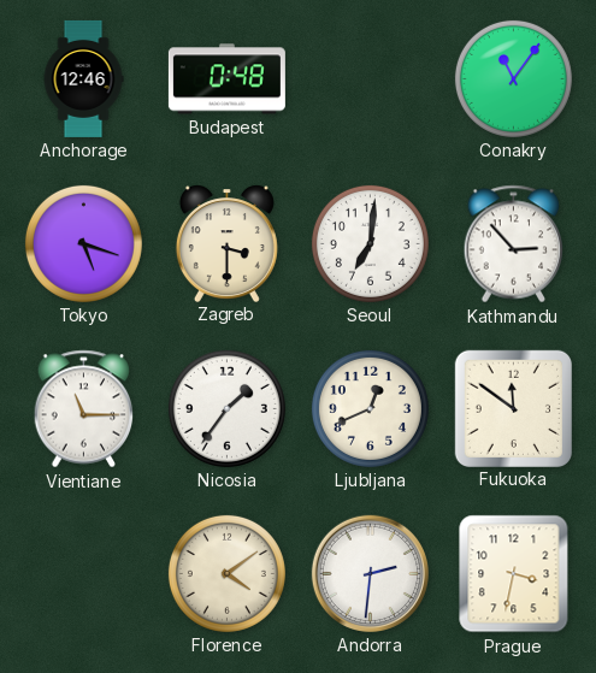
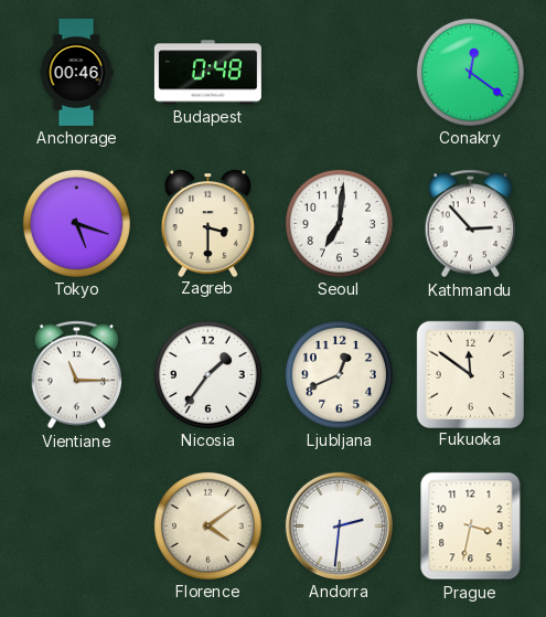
Anchorage: 12:46 -> 00:46 (76, 72)
Conakry: 11:06 -> 12:21 (470, 72)
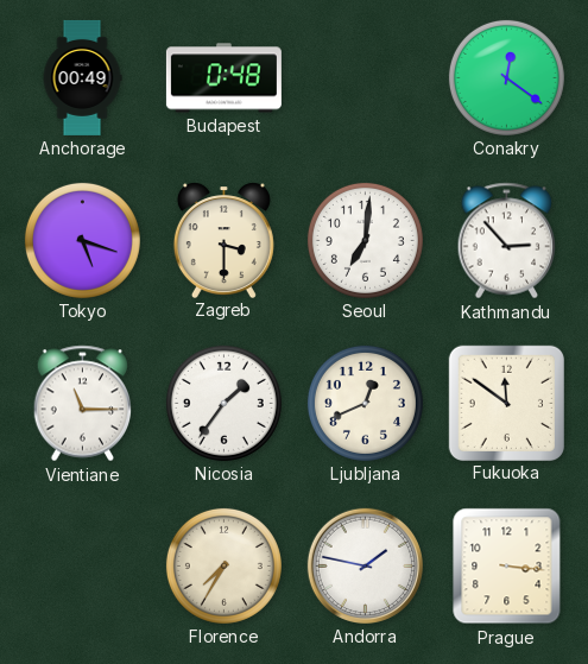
Anchorage: 00:46 -> 00:49 (82, 77)
Florence: 4:09 -> 7:35 (223, 565)
Andorra: 2:31 -> 1:47 (365, 565)
Prague: 3:32 -> 3:16 (507, 567)
